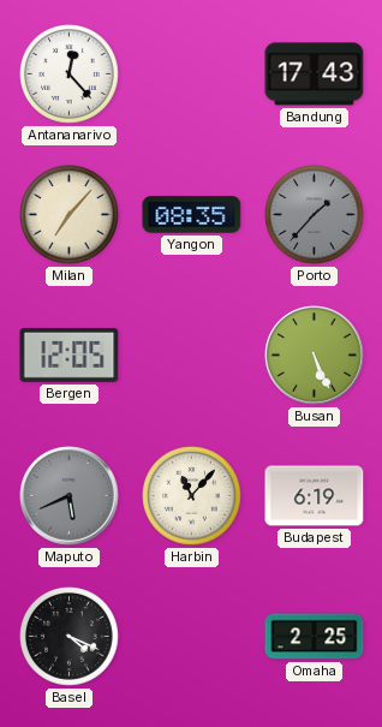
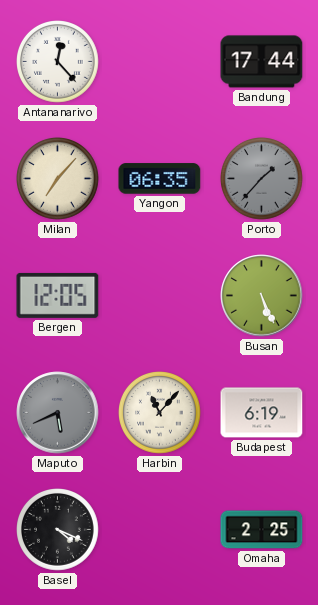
Bandung: 17:43 -> 17:44 (262, 62)
Yangon: 08:35 -> 06:35 (160, 179)
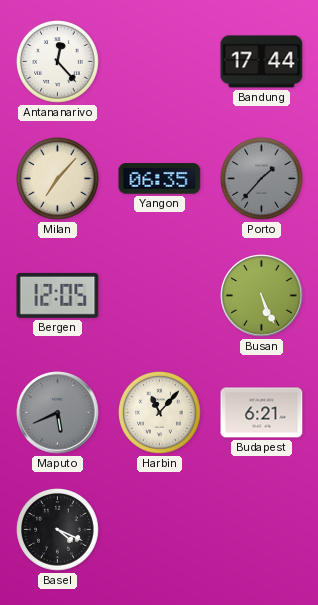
Budapest: 6:19 -> 6:21 (262, 413)
Omaha: 2:25 -> none (262, 530)
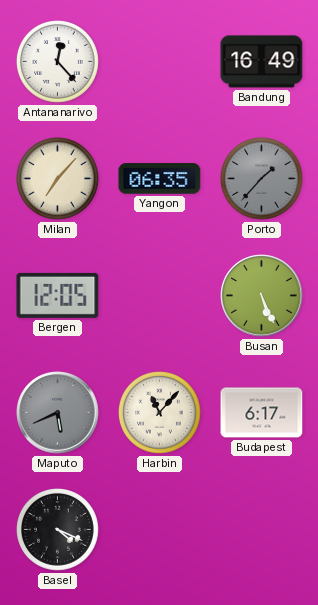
Bandung: 17:44 -> 16:49 (262, 62)
Budapest: 6:21 -> 6:17 (262, 413)
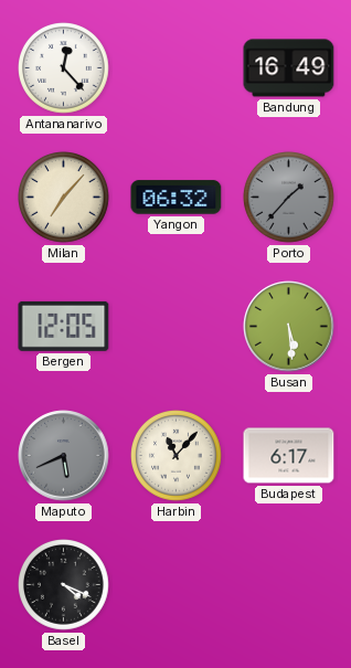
Yangon: 06:35 -> 06:32 (177, 198)
Busan: 5:26 -> 5:29 (289, 327)
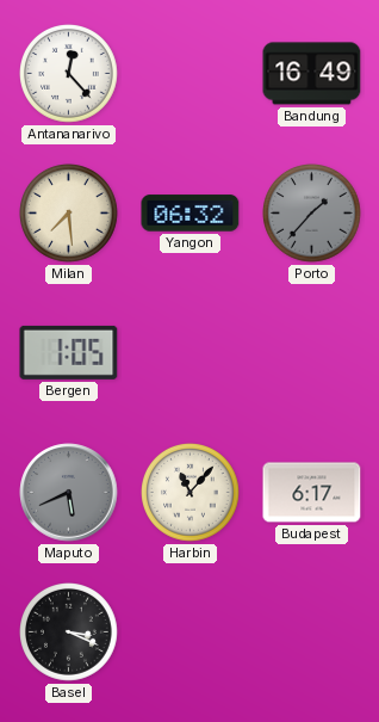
Milan: 7:07 -> 7:29 (69, 214)
Bergen: 12:05 -> 1:05 (69, 352)
Busan: 5:29 -> none (289, 327)
Basel: 4:19 -> 3:19 (69, 632)
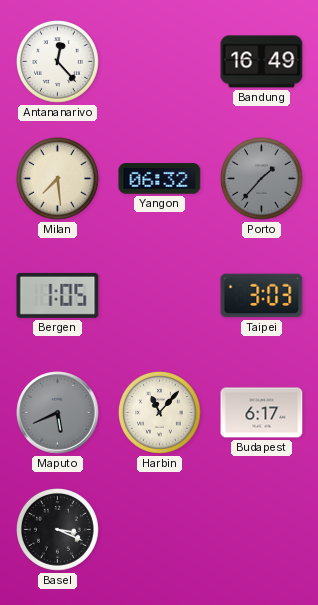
Taipei: none -> 3:03 (262, 296)
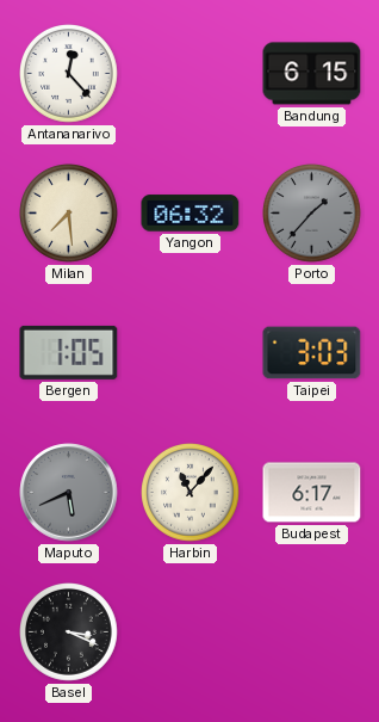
Bandung: 16:49 -> 6:15 (312, 74)
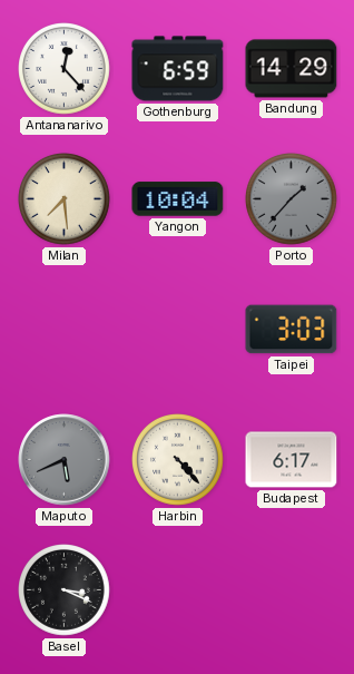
Gothenburg: none -> 6:59 (178, 69)
Bandung: 6:15 -> 14:29 (292, 69)
Yangon: 06:32 -> 10:04 (178, 199)
Bergen: 1:05 -> none (69, 352)
Harbin: 11:07 -> 4:23 (178, 460)
